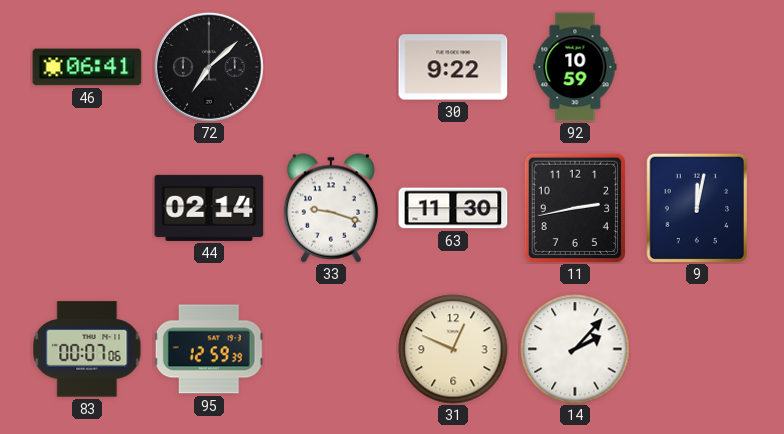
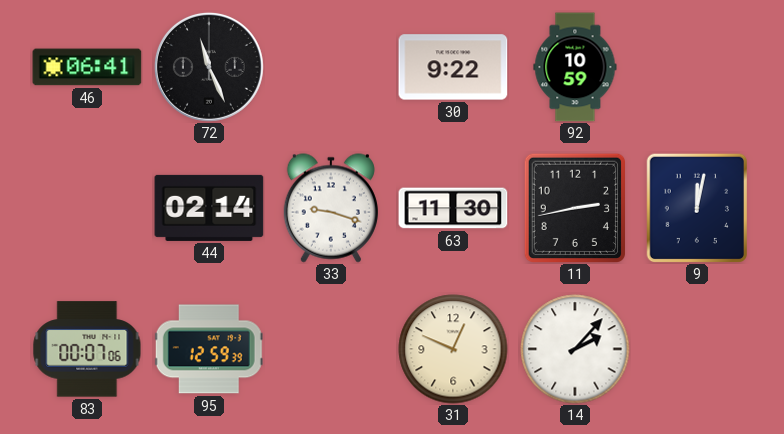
72: 7:08 -> 11:26 (209, 67)
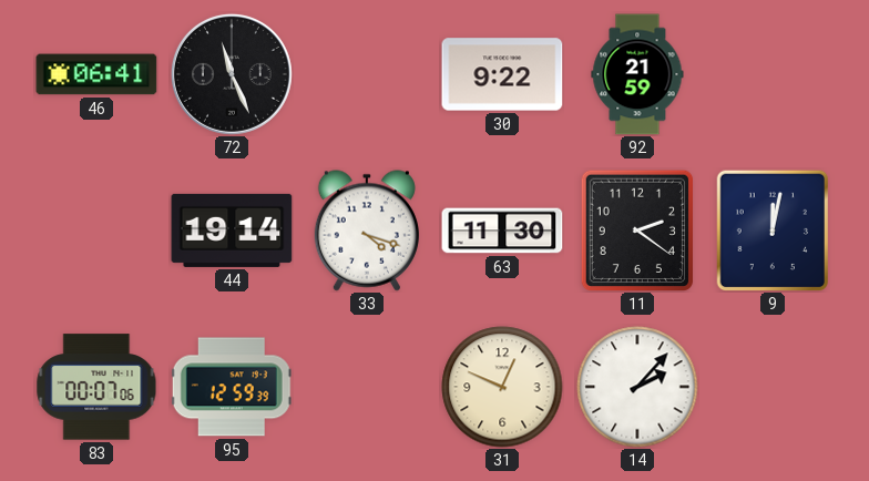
92: 10:59 -> 21:59 (637, 74)
44: 02:14 -> 19:14 (232, 231)
33: 9:18 -> 4:18 (367, 231)
11: 2:43 -> 2:21 (637, 231)
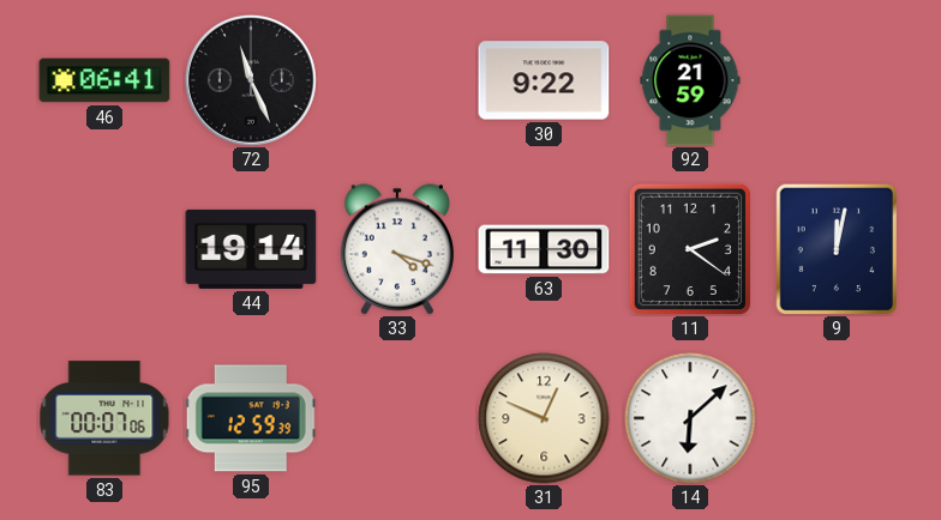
14: 2:07 -> 6:08 (690, 418)
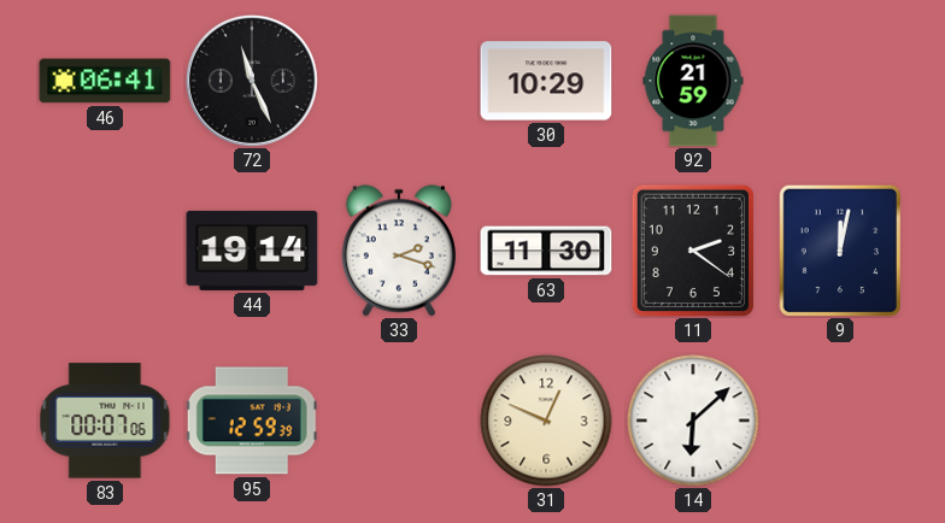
30: 9:22 -> 10:29 (546, 81)
33: 4:18 -> 2:18 (399, 251)
